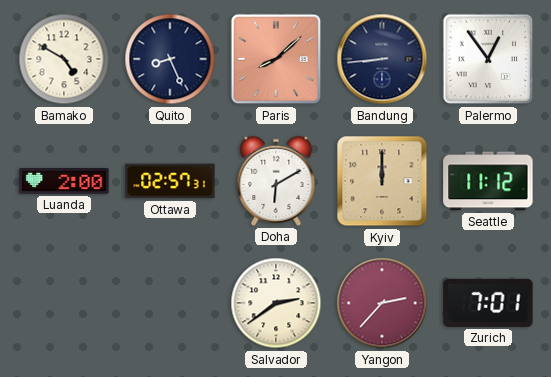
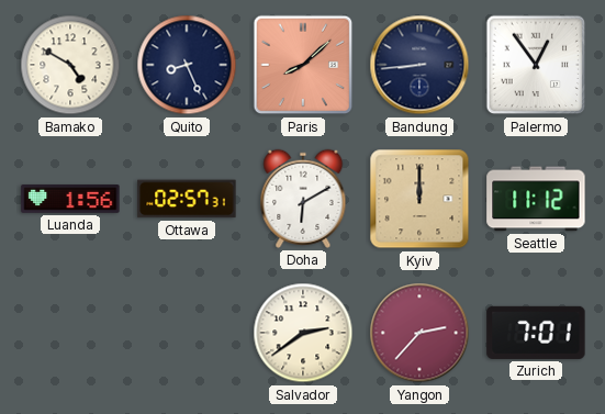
Luanda: 2:00 -> 1:56 (70, 200)
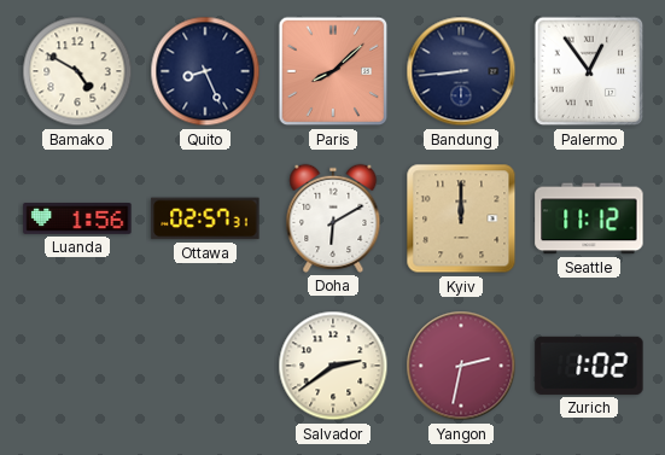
Yangon: 2:37 -> 2:32 (461, 366)
Zurich: 7:01 -> 1:02 (589, 366)
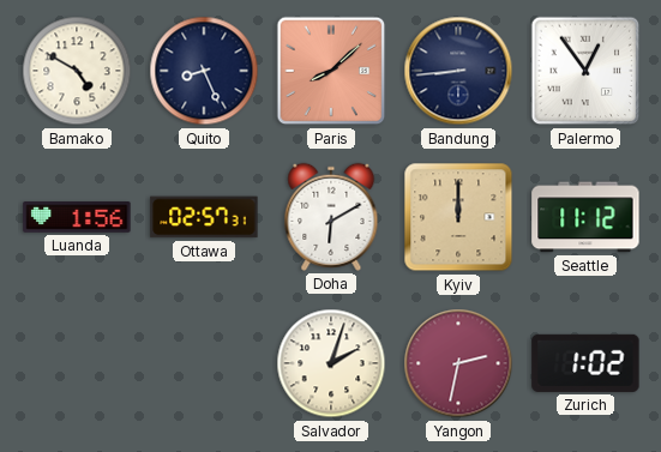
Salvador: 2:39 -> 2:03 (331, 363)
